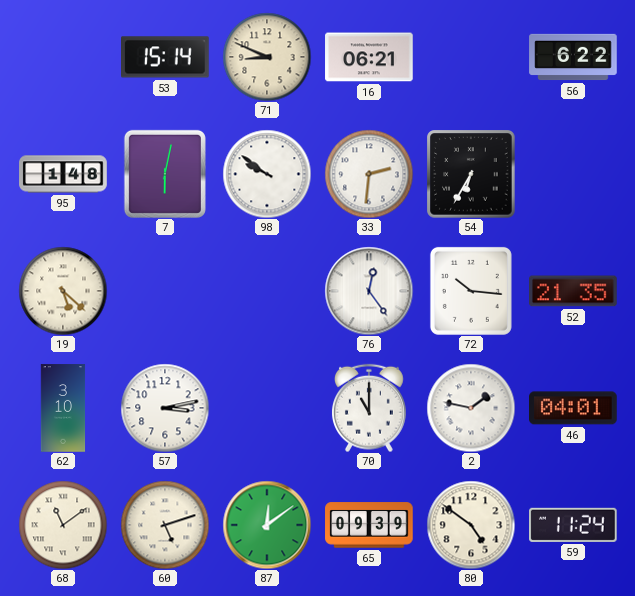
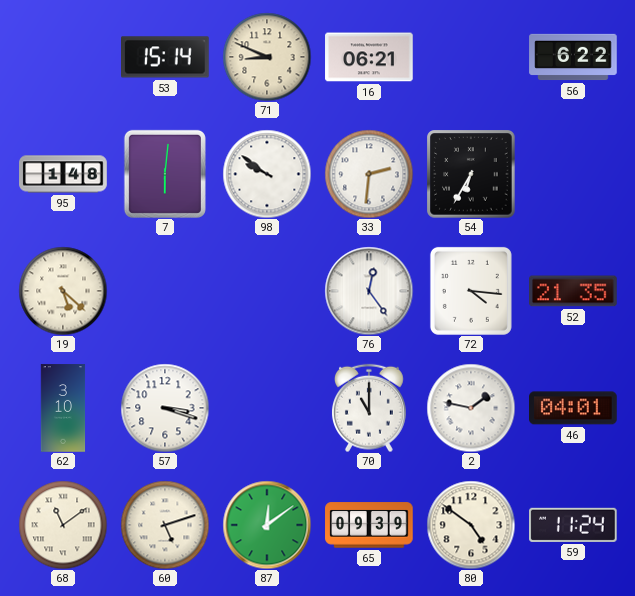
7: 6:02 -> 6:01 (165, 174)
72: 10:16 -> 4:16 (471, 291)
57: 3:13 -> 3:18 (165, 408)
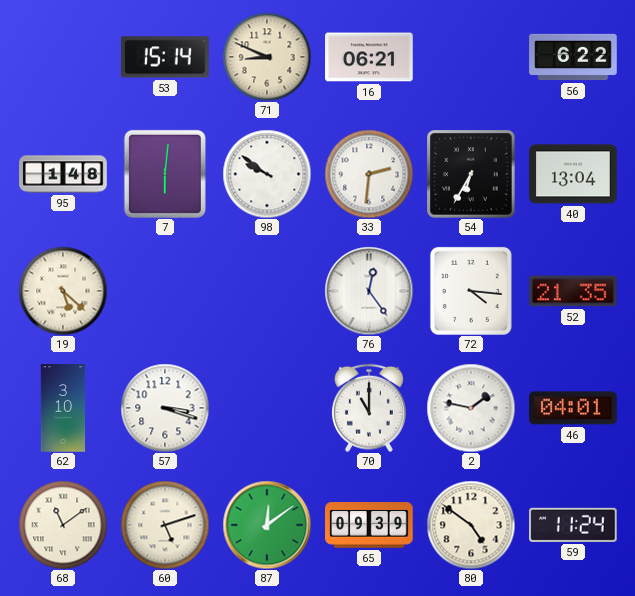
40: none -> 13:04 (573, 174)
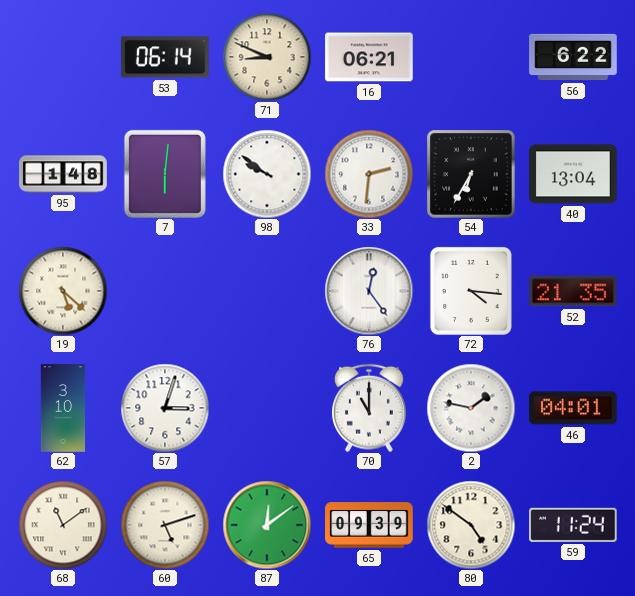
53: 15:14 -> 06:14 (165, 57)
57: 3:18 -> 3:03 (165, 408)
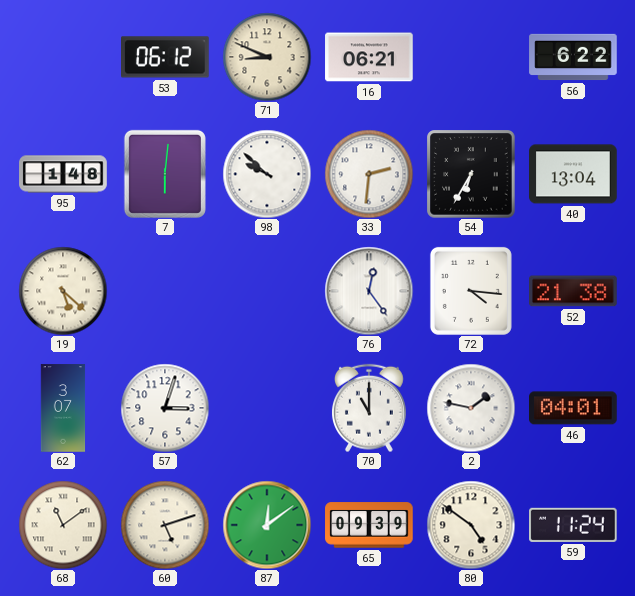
53: 06:14 -> 06:12 (165, 57)
98: 9:51 -> 9:52 (267, 174)
52: 21:35 -> 21:38 (573, 291)
62: 3:10 -> 3:07 (63, 408)
